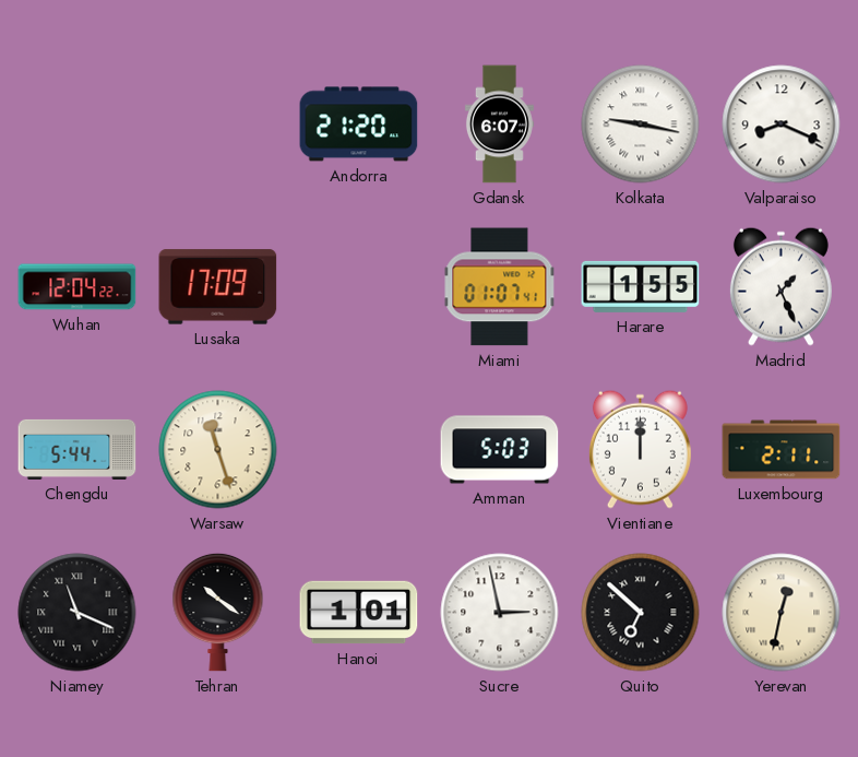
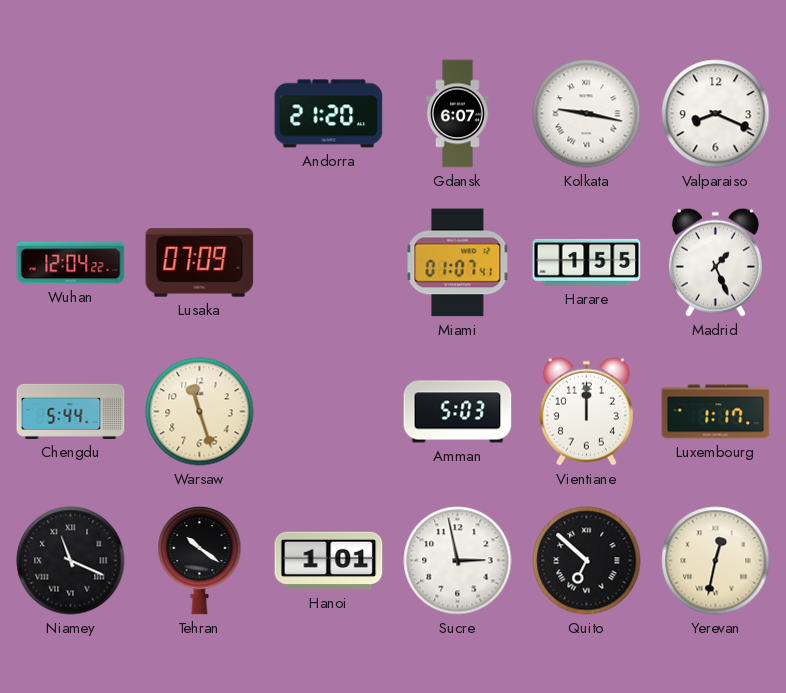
Lusaka: 17:09 -> 07:09 (200, 263)
Luxembourg: 2:11 -> 1:17 (716, 412)
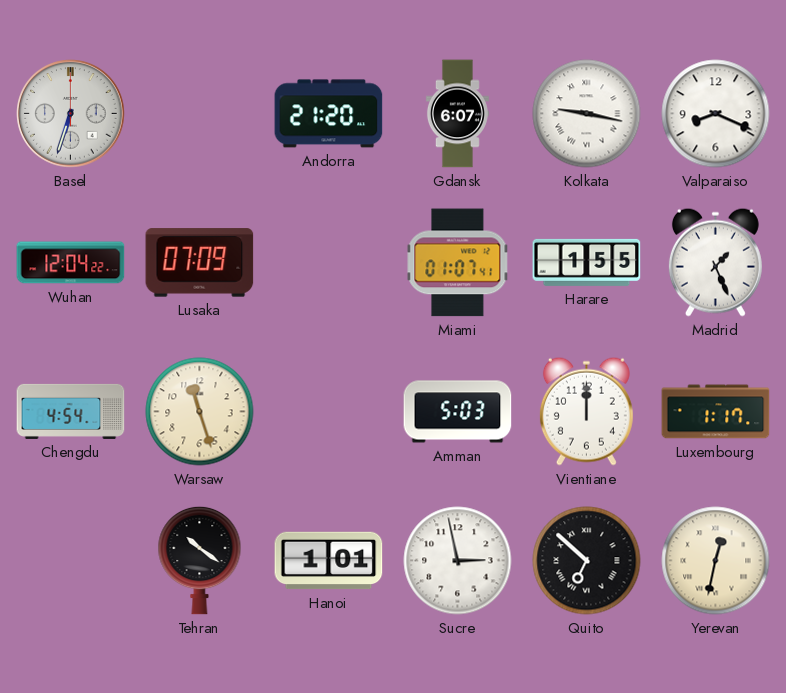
Basel: none -> 6:33 (71, 114)
Chengdu: 5:44 -> 4:54 (71, 411)
Niamey: 11:19 -> none (71, 561)
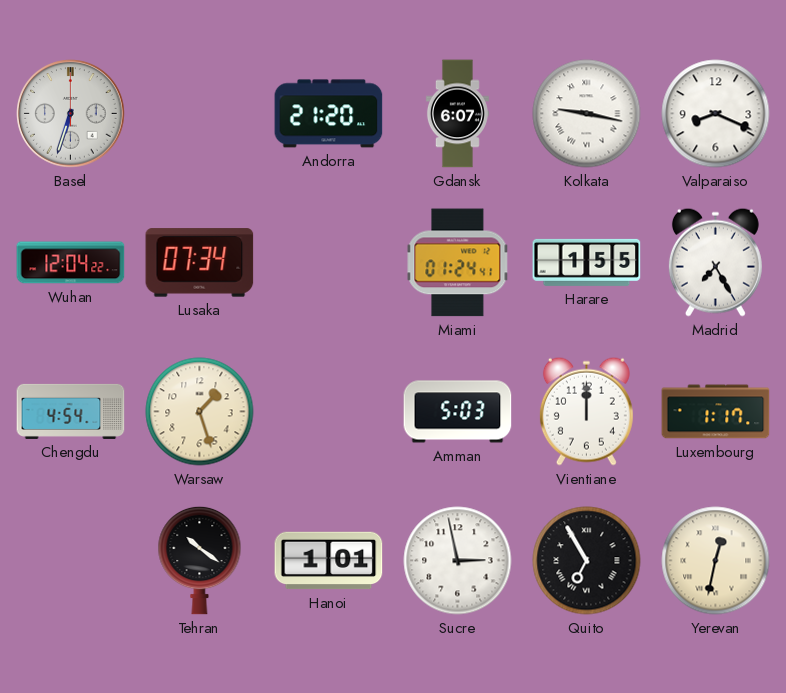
Lusaka: 07:09 -> 07:34 (200, 263)
Miami: 01:07 -> 01:24 (458, 263)
Madrid: 1:26 -> 7:25 (715, 262)
Warsaw: 11:27 -> 1:27 (200, 412)
Quito: 6:52 -> 6:55 (587, 561)
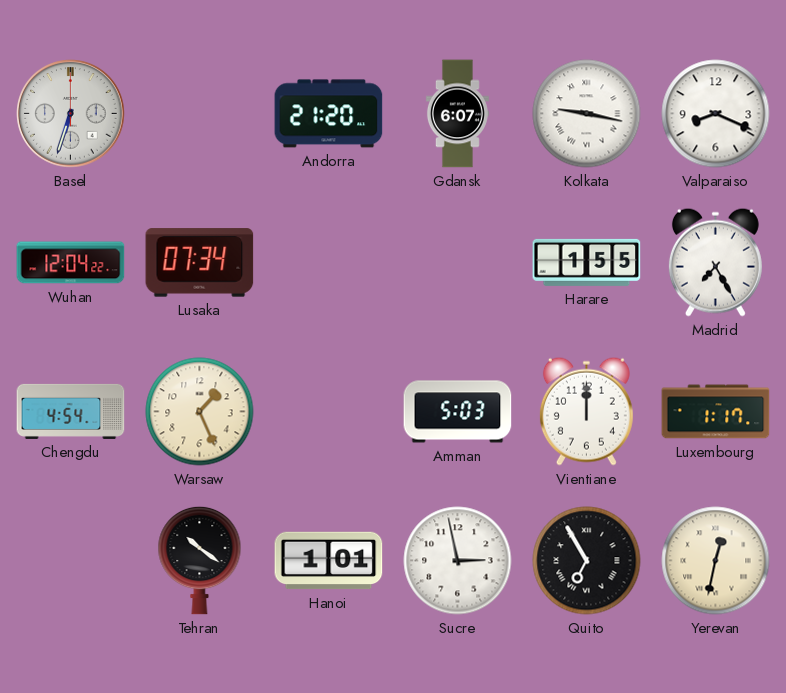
Miami: 01:24 -> none (458, 263)
Warsaw: 1:27 -> 1:26 (200, 412)
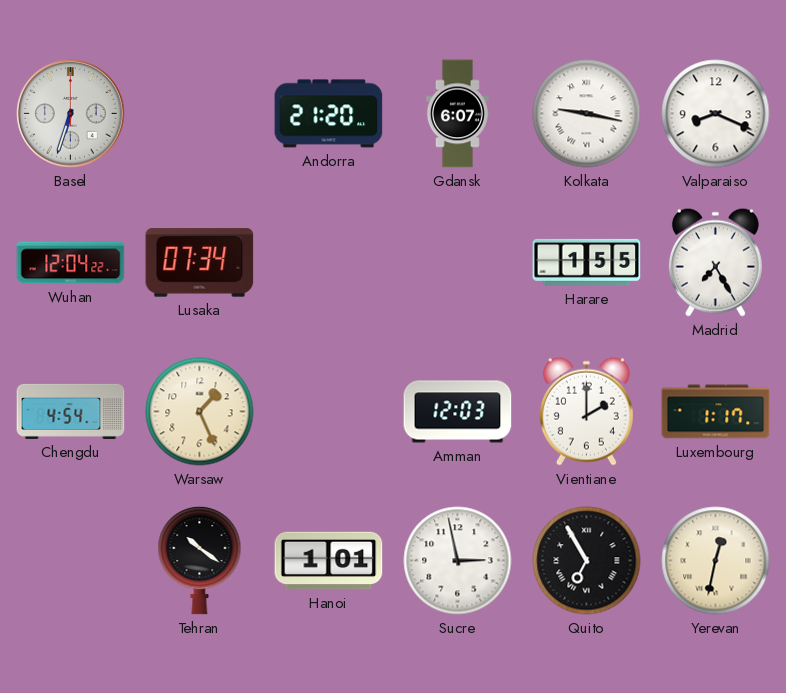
Amman: 5:03 -> 12:03 (458, 412)
Vientiane: 12:00 -> 2:00 (586, 411)
